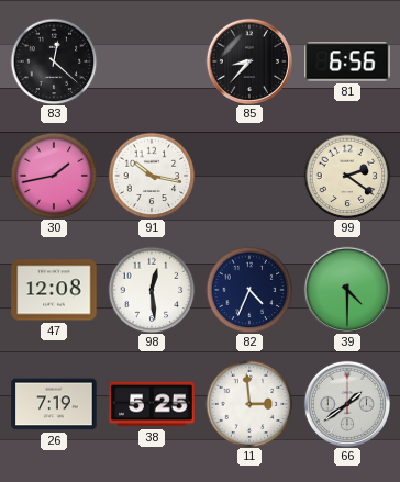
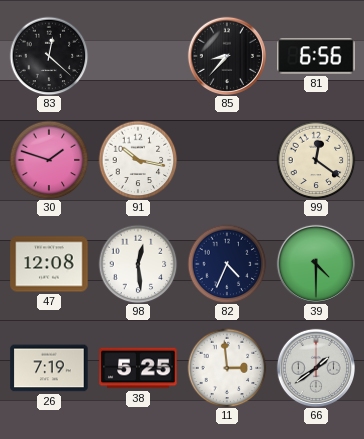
30: 1:43 -> 1:48 (49, 160)
99: 2:21 -> 12:21 (316, 160)
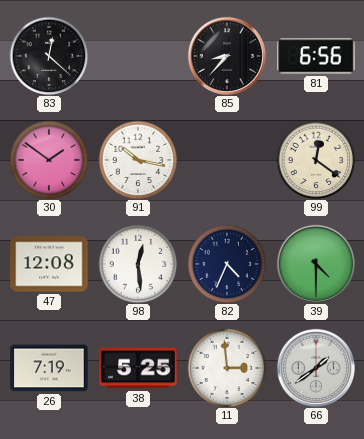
30: 1:48 -> 1:51 (49, 160)
